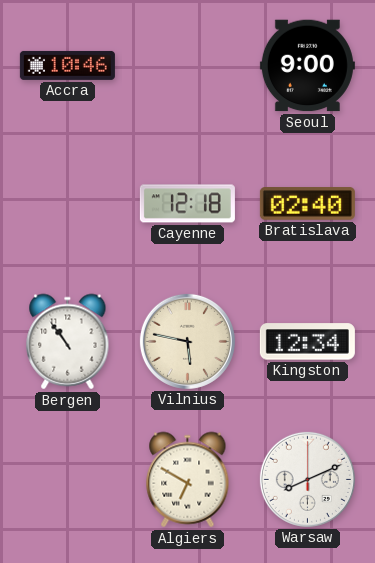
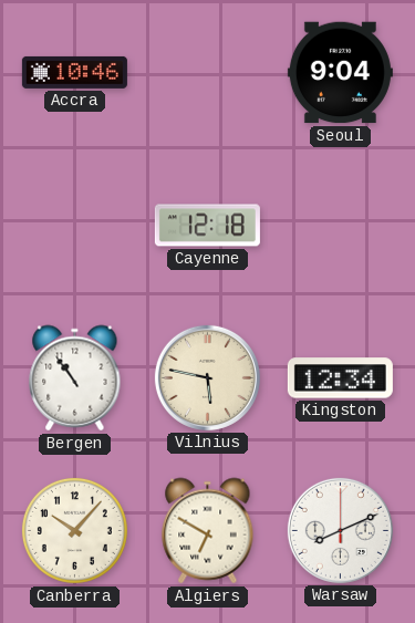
Seoul: 9:00 -> 9:04 (340, 73)
Bratislava: 02:40 -> none (307, 204)
Canberra: none -> 10:07 (74, 530)
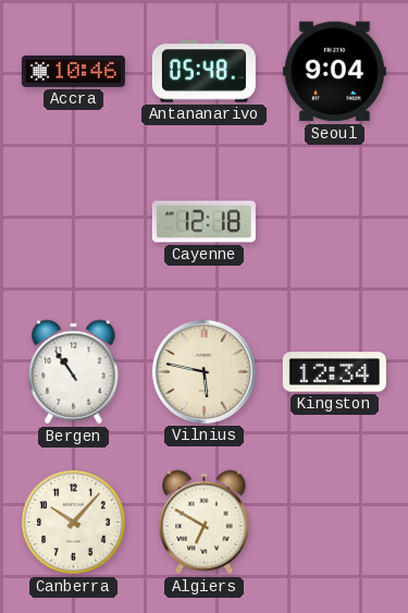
Antananarivo: none -> 05:48 (203, 72)
Warsaw: 8:11 -> none (340, 530)
